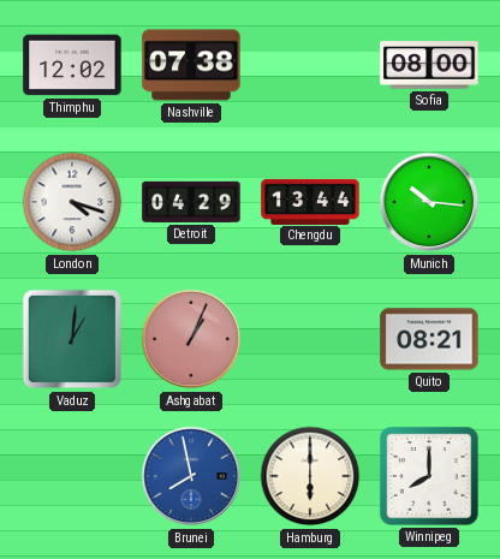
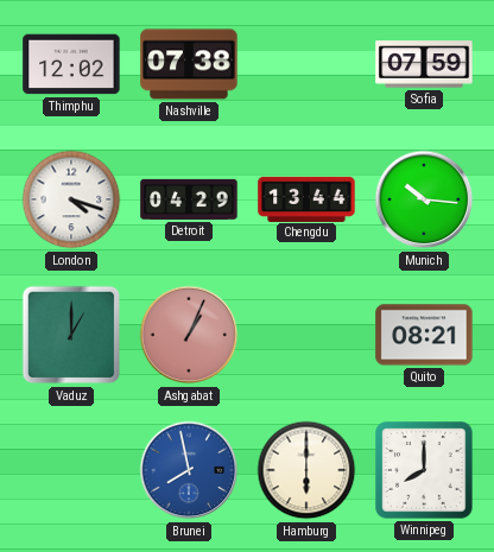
Sofia: 08:00 -> 07:59 (424, 64)
Vaduz: 1:01 -> 1:00 (71, 335)
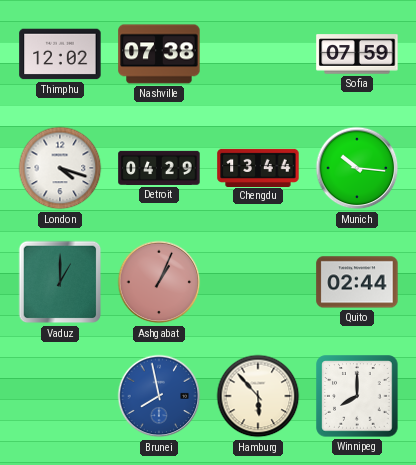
Quito: 08:21 -> 02:44 (357, 282)
Hamburg: 6:00 -> 5:53 (258, 396)
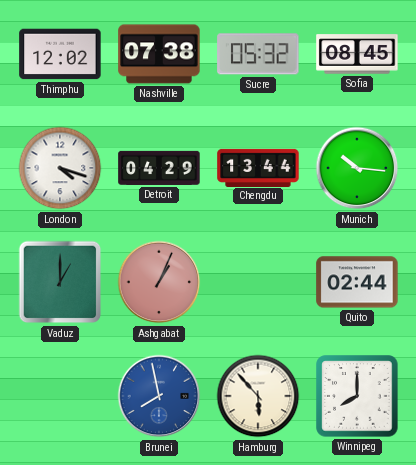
Sucre: none -> 05:32 (258, 54)
Sofia: 07:59 -> 08:45 (357, 54)
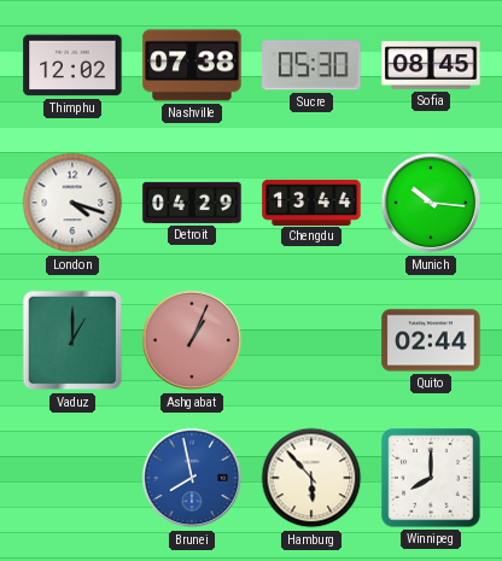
Sucre: 05:32 -> 05:30 (311, 65)
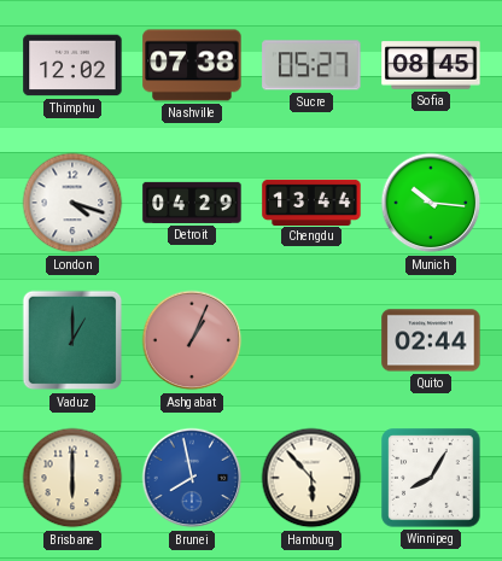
Sucre: 05:30 -> 05:27 (311, 65)
Brisbane: none -> 6:00 (72, 478)
Winnipeg: 8:00 -> 8:05 (431, 478)
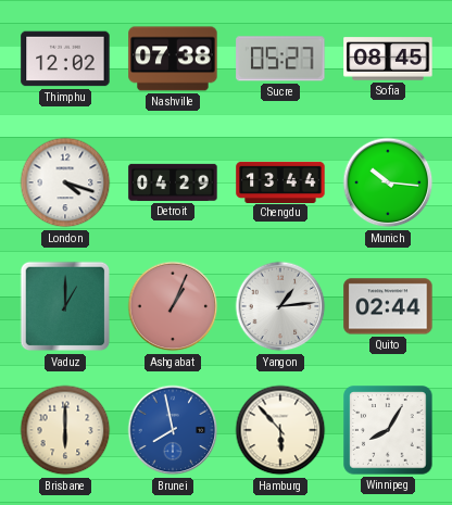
Yangon: none -> 1:14 (280, 306)
